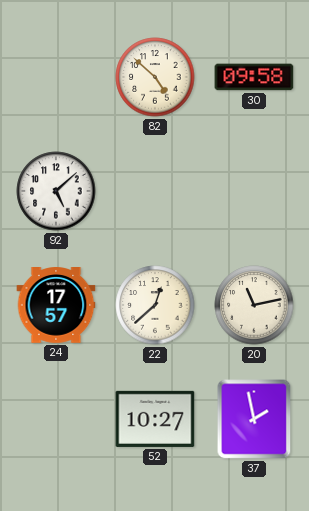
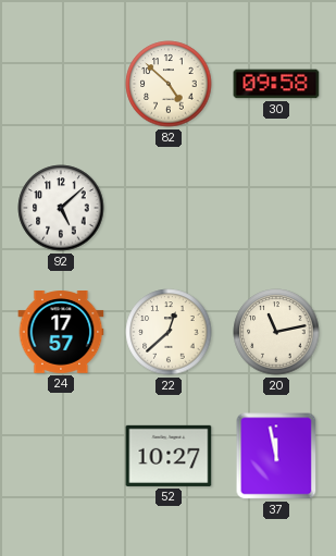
37: 1:58 -> 11:58 (276, 456)
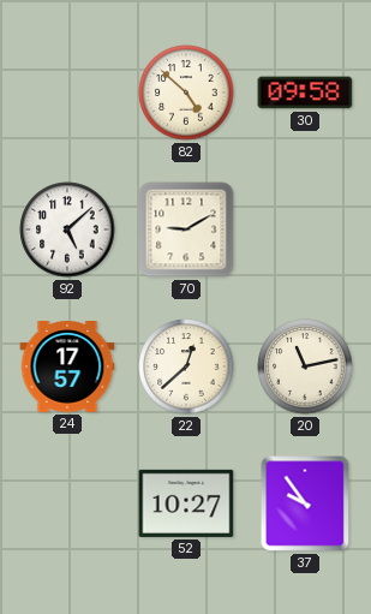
70: none -> 9:10 (186, 229)
37: 11:58 -> 9:54 (305, 503)
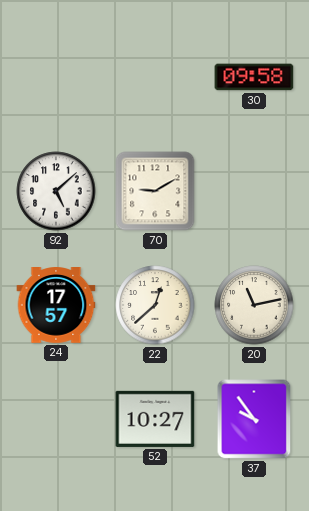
82: 4:52 -> none (186, 93)
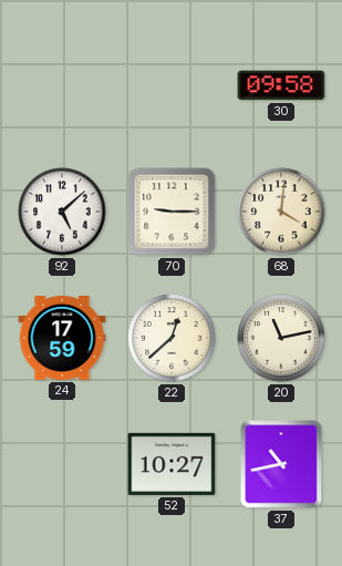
70: 9:10 -> 9:15 (172, 212)
68: none -> 4:01 (281, 212)
24: 17:57 -> 17:59 (62, 339)
37: 9:54 -> 10:43 (281, 464)
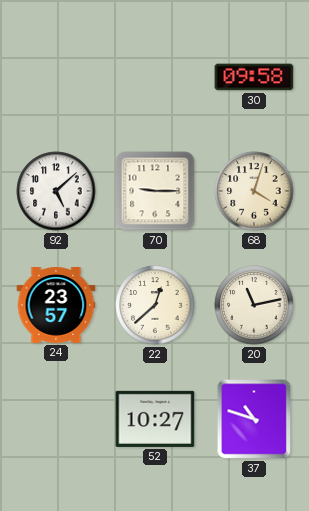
68: 4:01 -> 4:03 (254, 191)
24: 17:59 -> 23:57 (56, 306)
37: 10:43 -> 10:48 (254, 419)
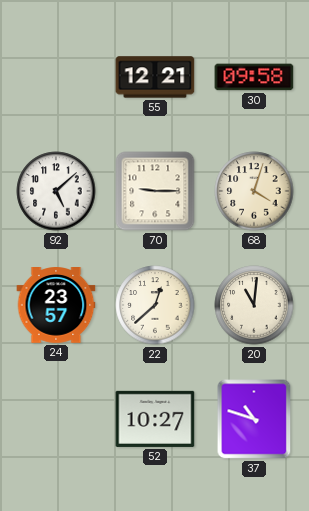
55: none -> 12:21 (155, 77)
20: 11:13 -> 11:01 (254, 305)
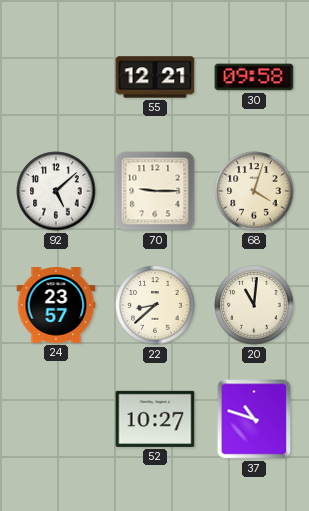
22: 12:38 -> 8:38 (155, 305)
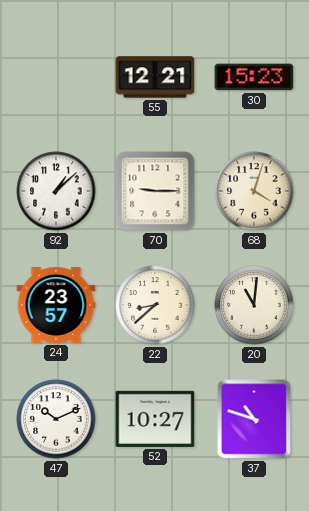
30: 09:58 -> 15:23 (254, 77)
92: 5:08 -> 1:08 (56, 191)
47: none -> 10:11 (56, 419)
